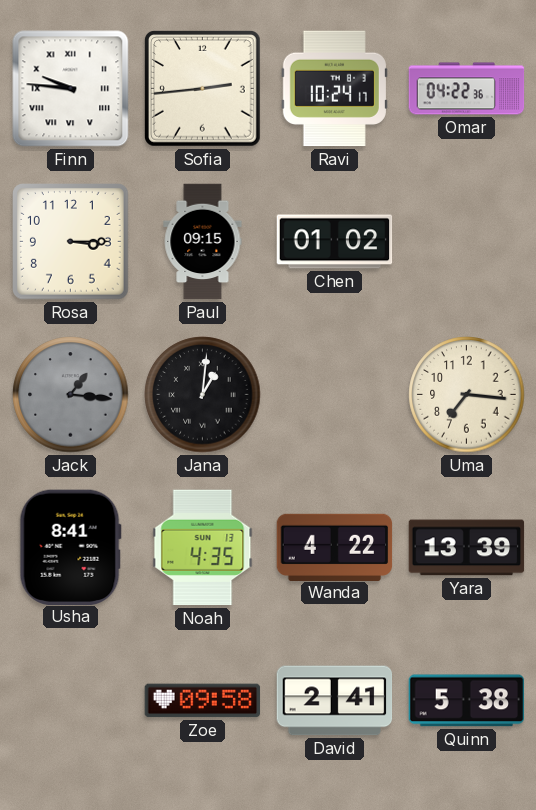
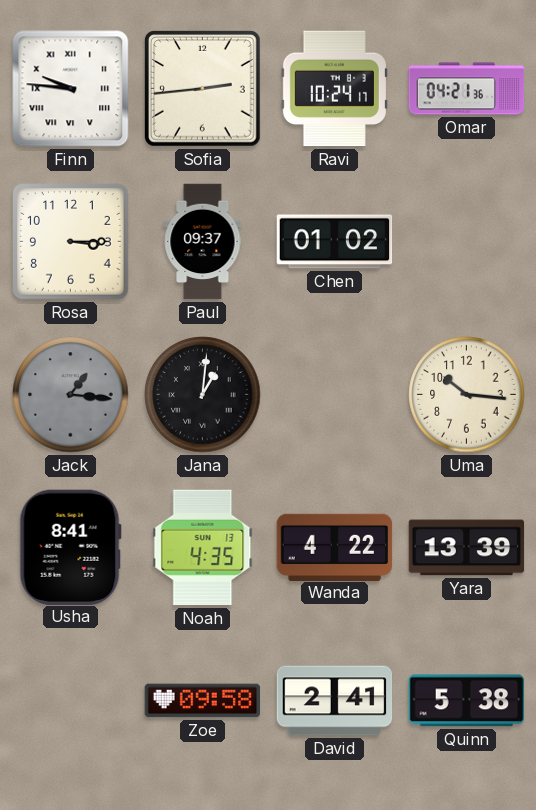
Omar: 04:22 -> 04:21 (467, 89)
Paul: 09:15 -> 09:37 (203, 242)
Uma: 7:16 -> 10:16 (467, 395)
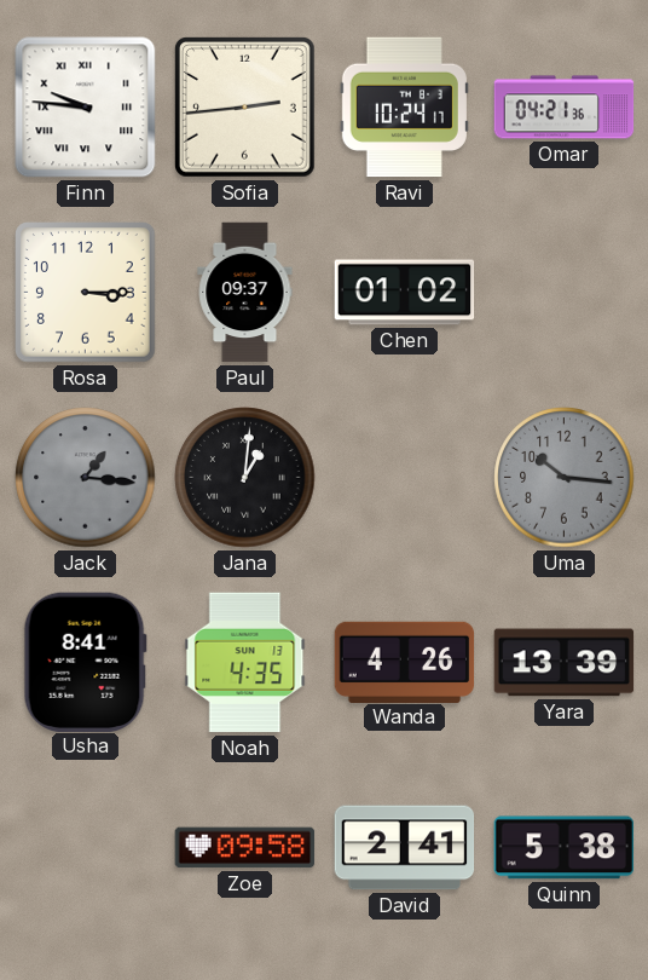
Uma dial: cream -> grey (565, 478)
Wanda: 4:22 -> 4:26 (405, 662)
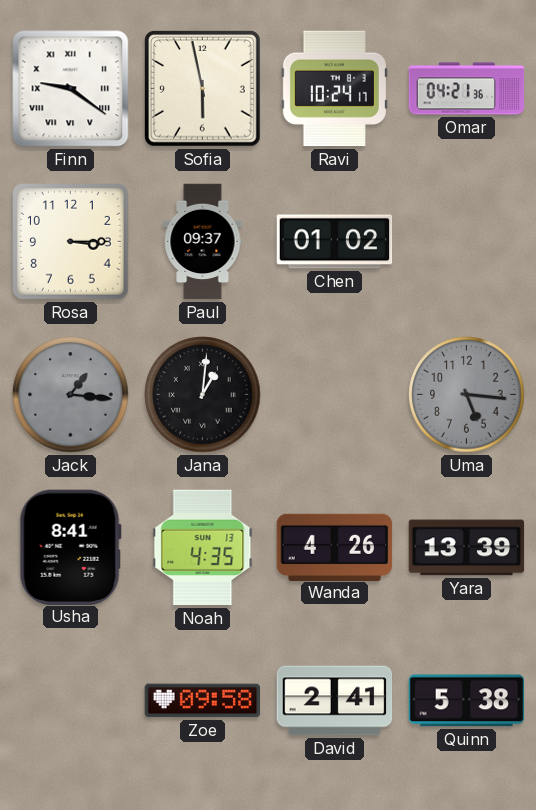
Finn: 9:46 -> 9:21 (71, 89)
Sofia: 2:44 -> 5:58 (203, 89)
Uma: 10:16 -> 5:16 (467, 395)
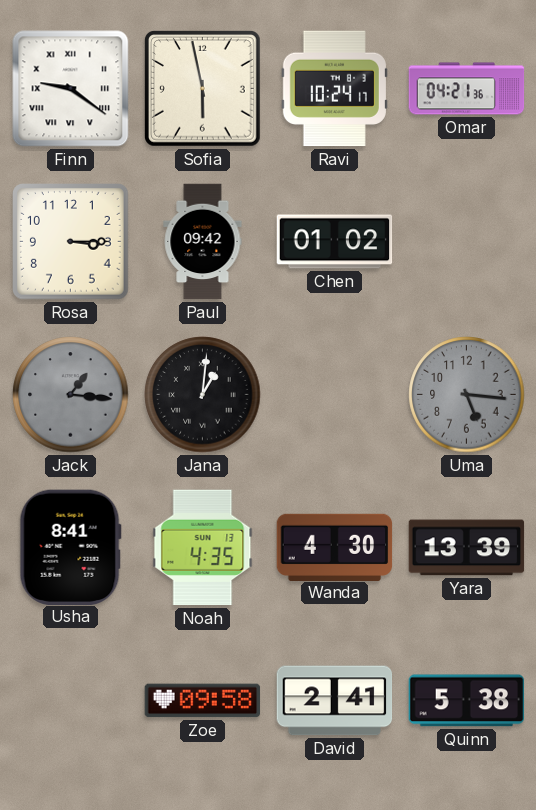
Paul: 09:37 -> 09:42 (203, 242)
Wanda: 4:26 -> 4:30 (335, 547)
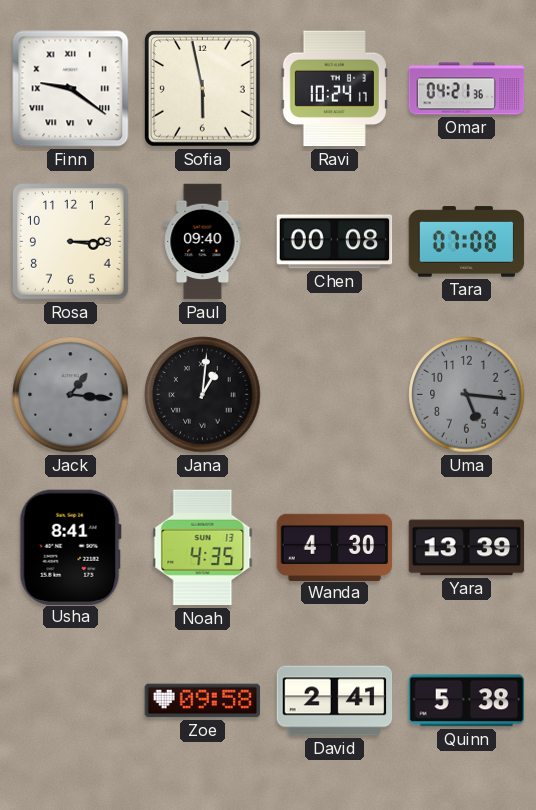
Paul: 09:42 -> 09:40 (203, 242)
Chen: 01:02 -> 00:08 (335, 242)
Tara: none -> 07:08 (467, 242)
